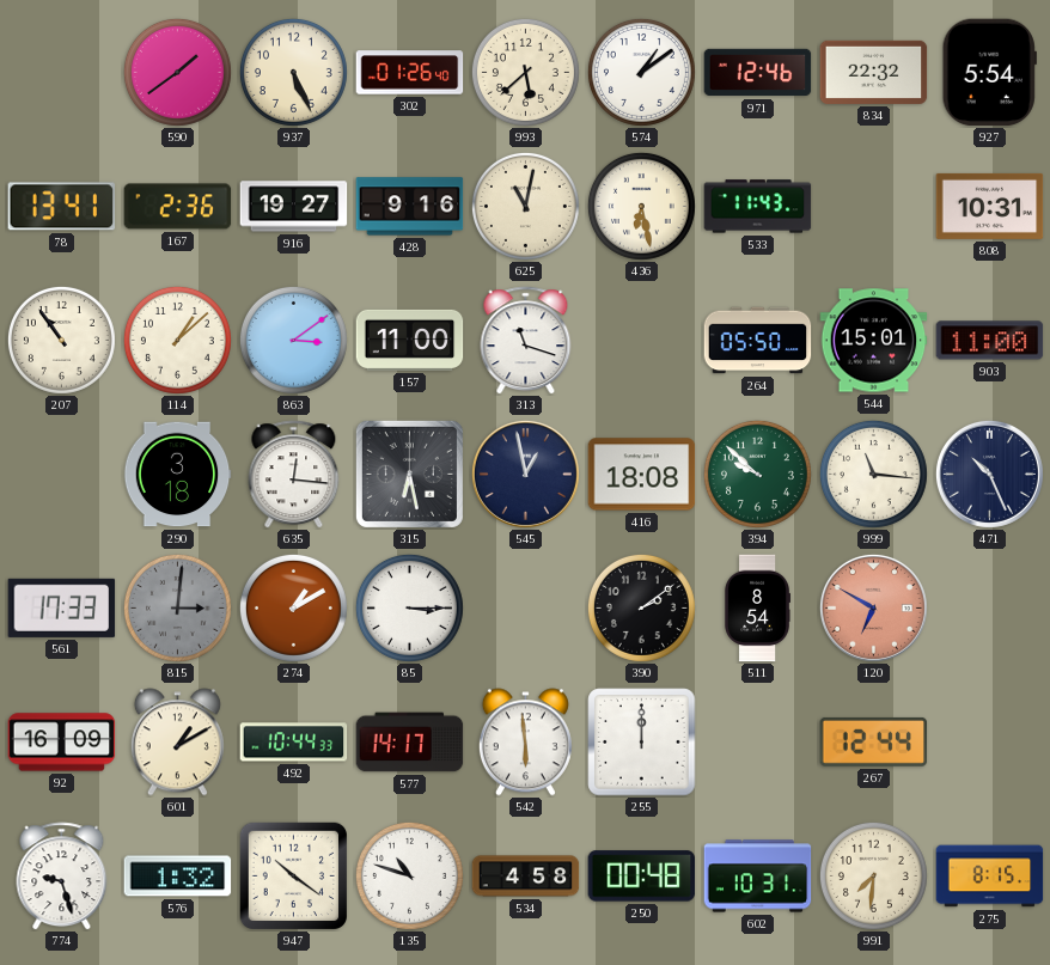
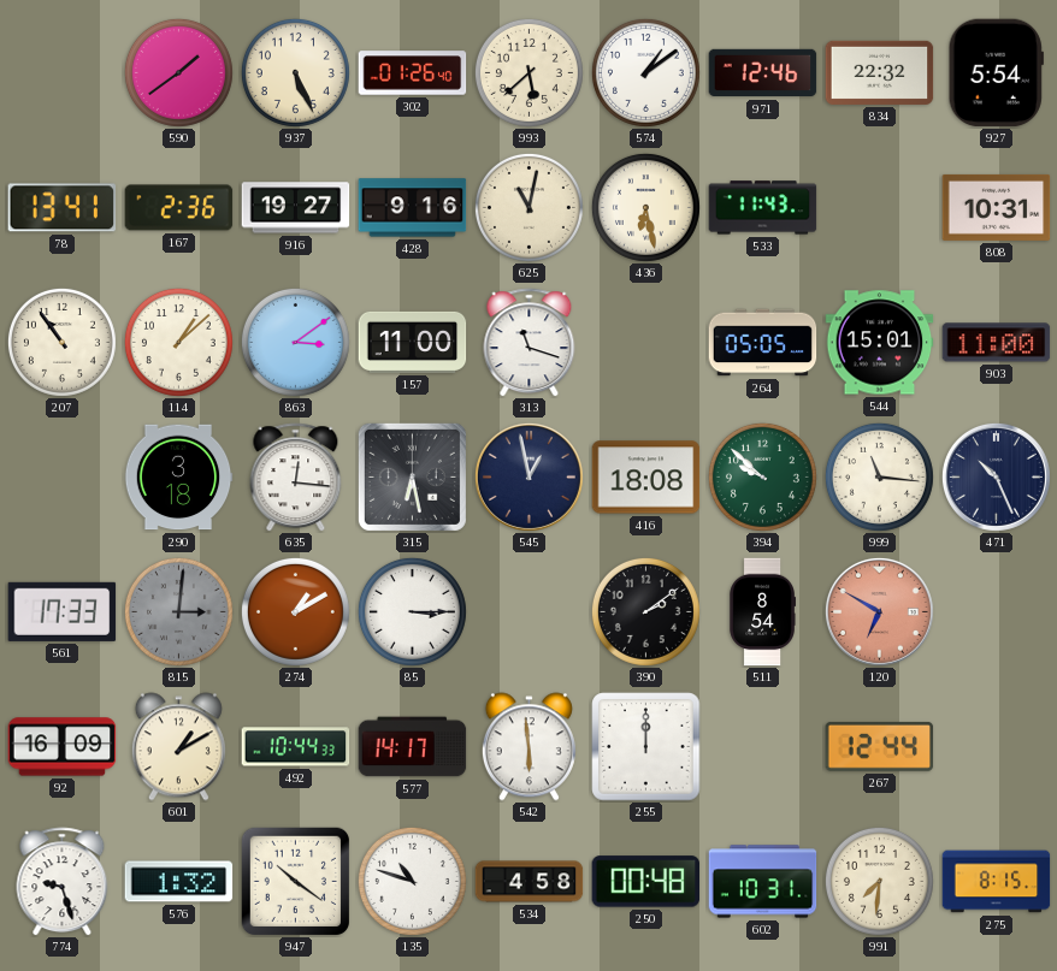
264: 05:50 -> 05:05 (763, 343)
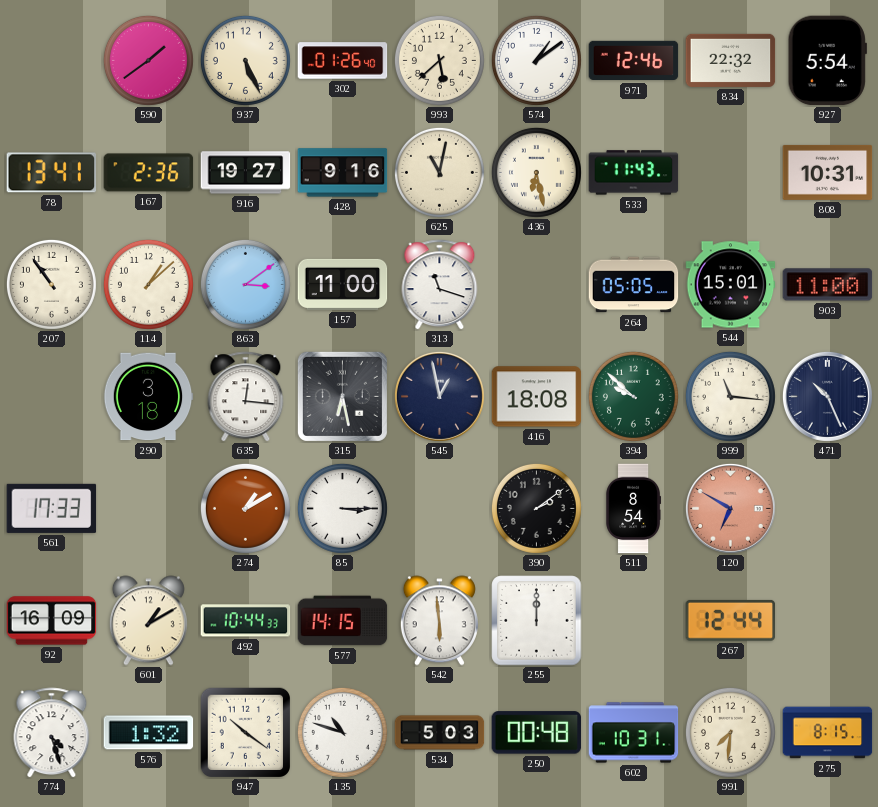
815: 3:01 -> none (178, 611)
577: 14:17 -> 14:15 (343, 621)
774: 9:27 -> 4:27 (52, 733)
534: 4:58 -> 5:03 (440, 733)
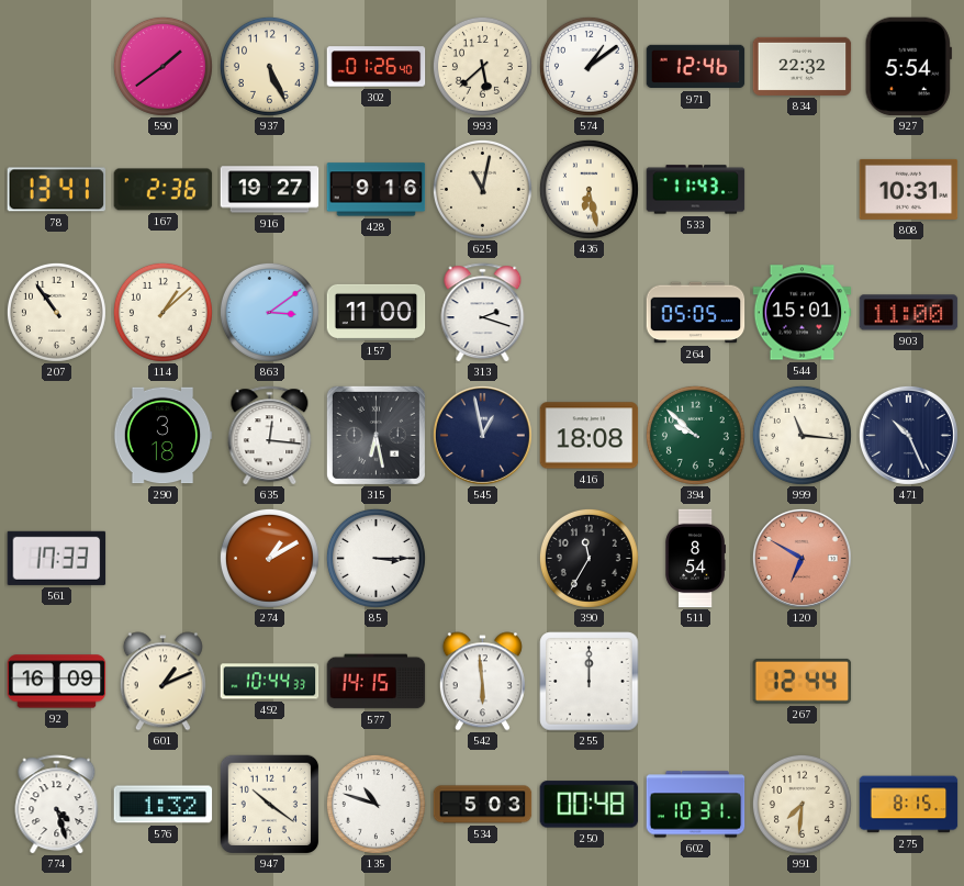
313: 11:18 -> 2:18 (483, 313)
390: 2:09 -> 11:35 (589, 558)
601: 1:10 -> 1:11 (162, 682)
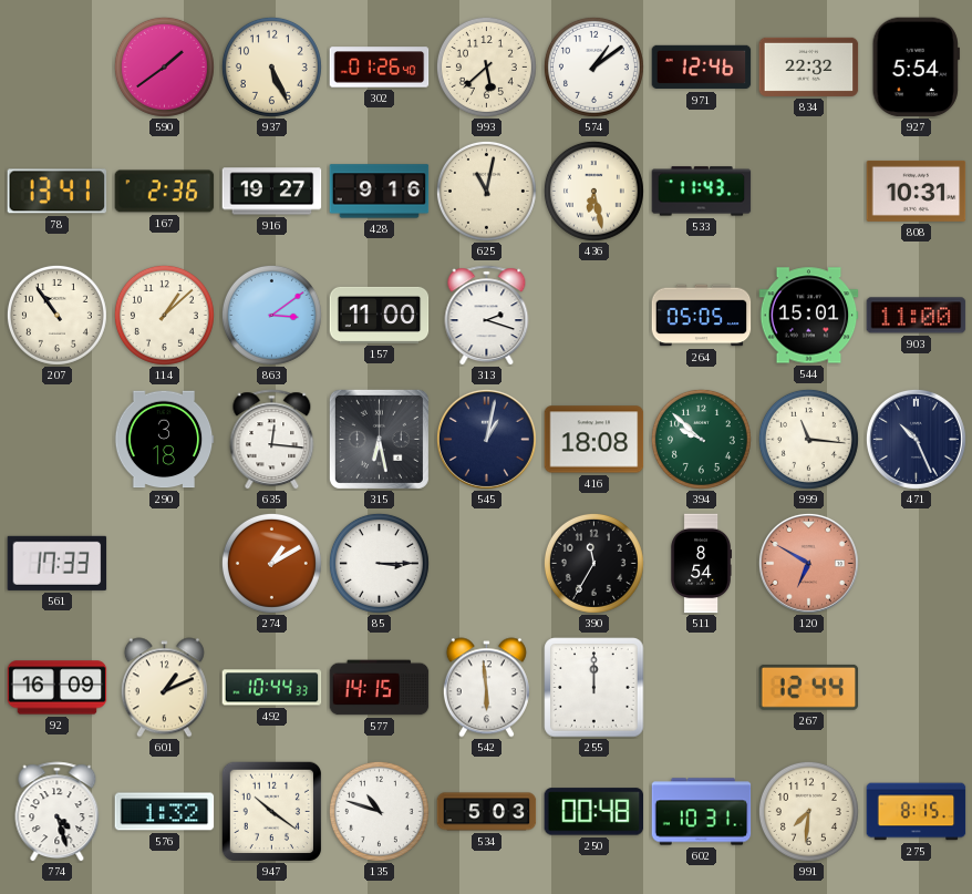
545: 12:58 -> 1:02 (486, 439)
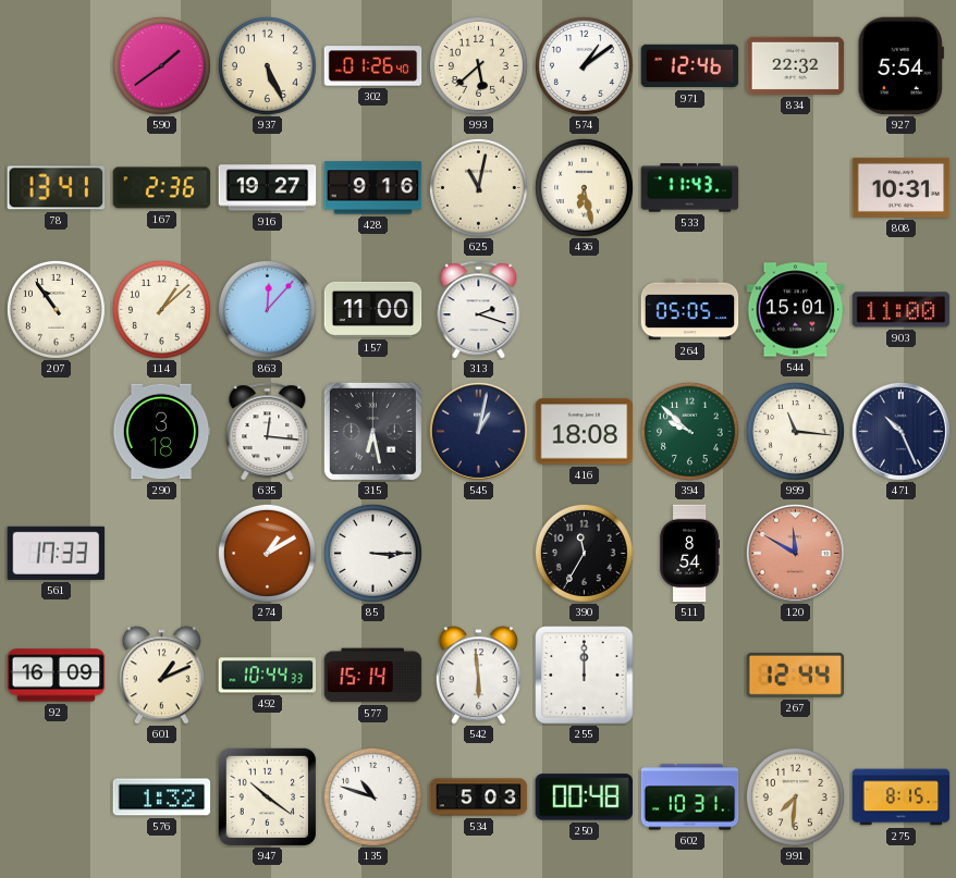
863: 3:09 -> 12:07 (267, 309)
120: 6:50 -> 11:50 (795, 553)
577: 14:15 -> 15:14 (373, 676)
774: 4:27 -> none (58, 812)
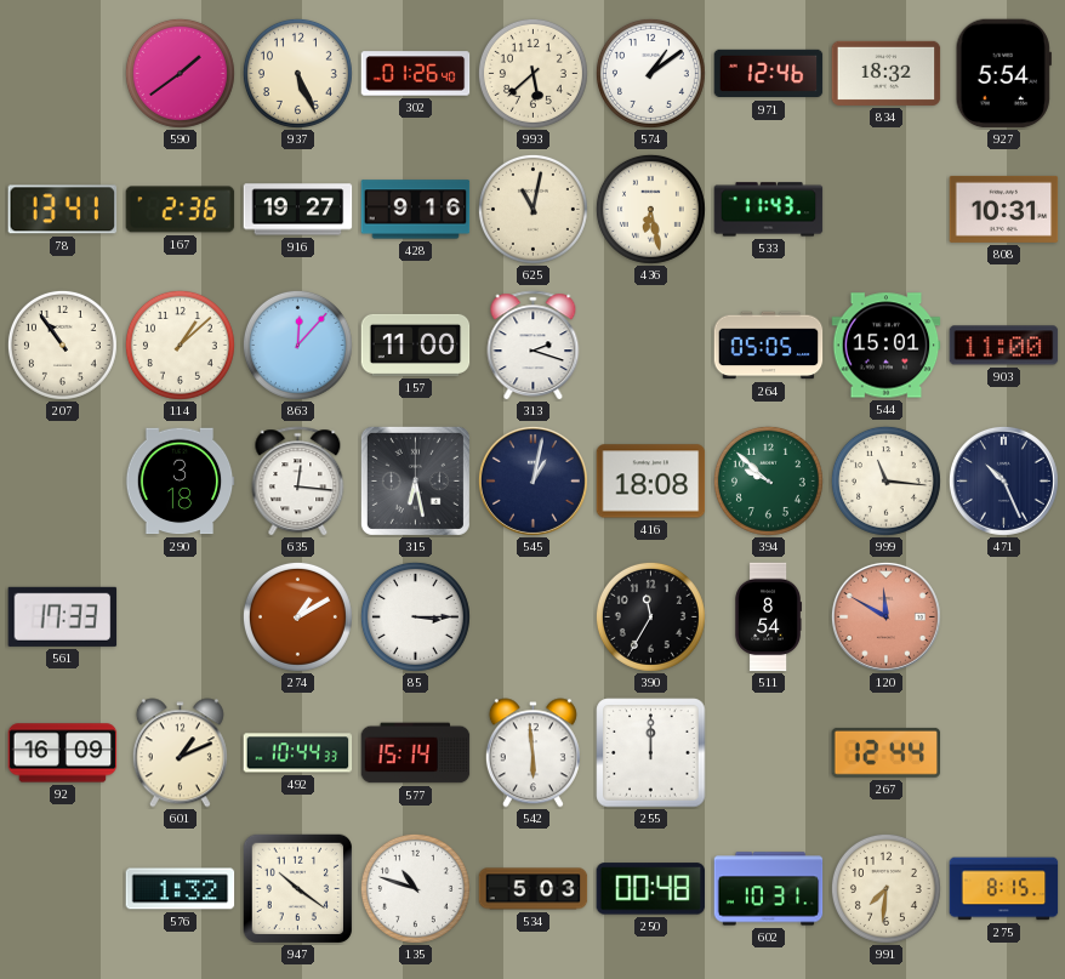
834: 22:32 -> 18:32 (887, 73)
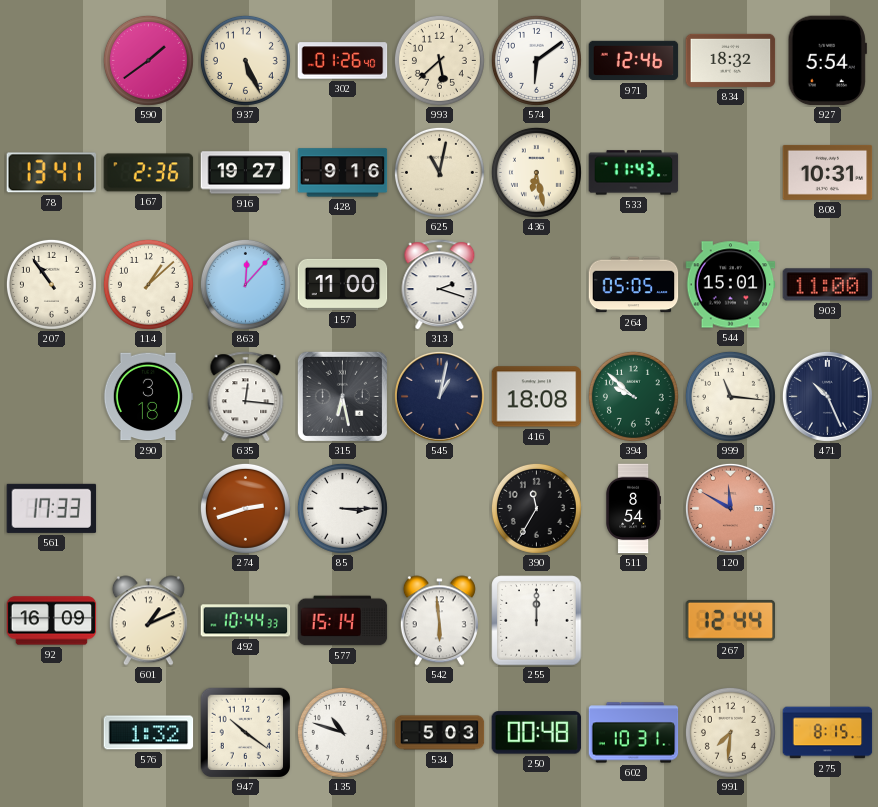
574: 1:09 -> 6:09 (536, 60)
274: 1:10 -> 2:42 (245, 508)
